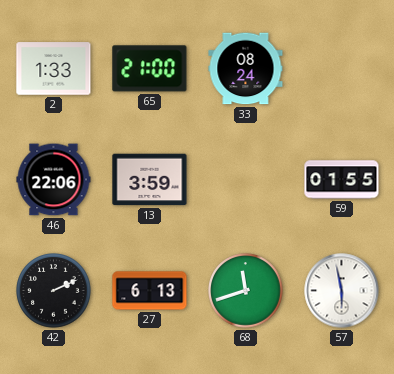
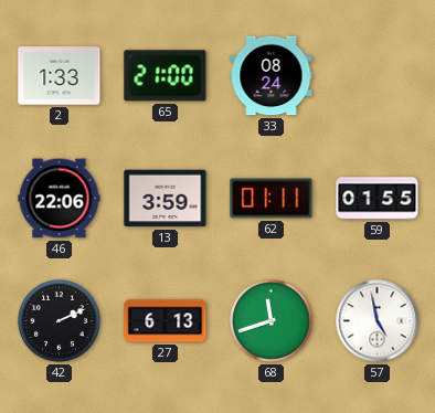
62: none -> 01:11 (272, 199)
57: 5:58 -> 4:58 (378, 321)
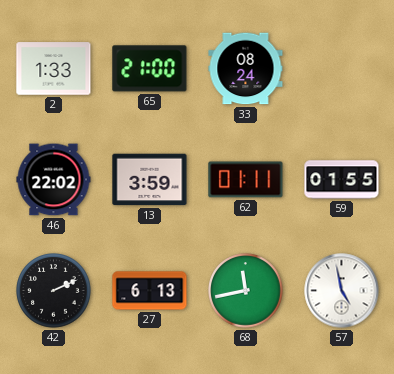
46: 22:06 -> 22:02 (54, 180)
68: 11:42 -> 11:43 (246, 291)
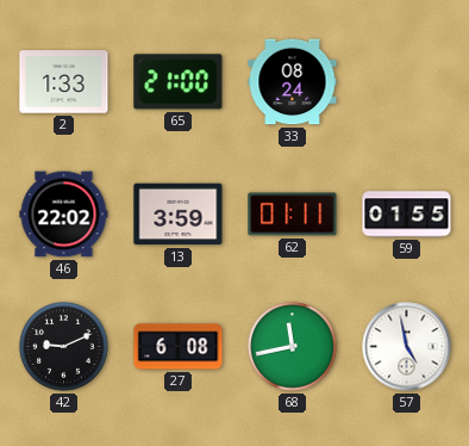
42: 2:11 -> 9:11 (64, 347)
27: 6:13 -> 6:08 (179, 347)
